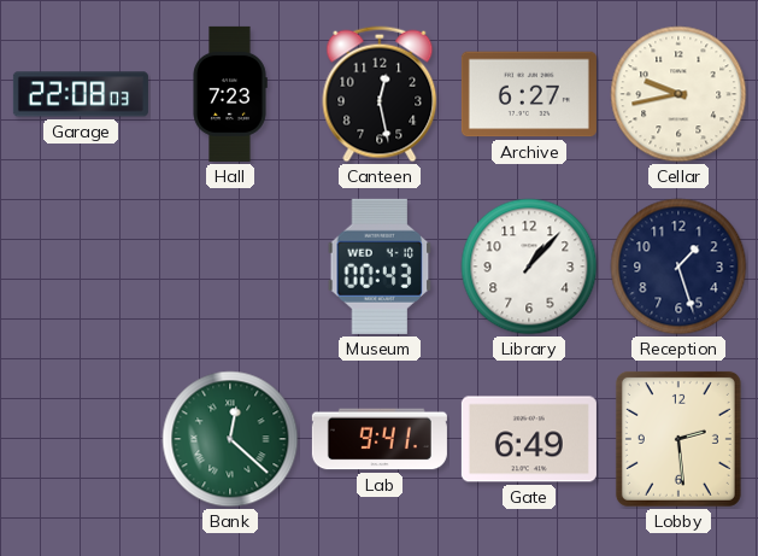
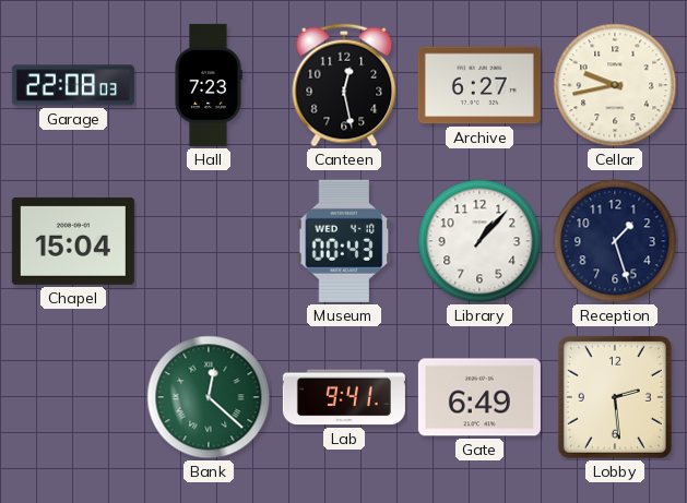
Chapel: none -> 15:04 (73, 241)
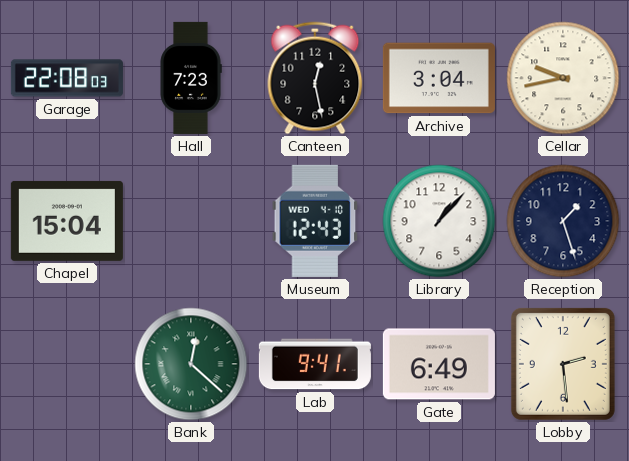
Archive: 6:27 -> 3:04 (439, 78)
Museum: 00:43 -> 12:43 (315, 221)
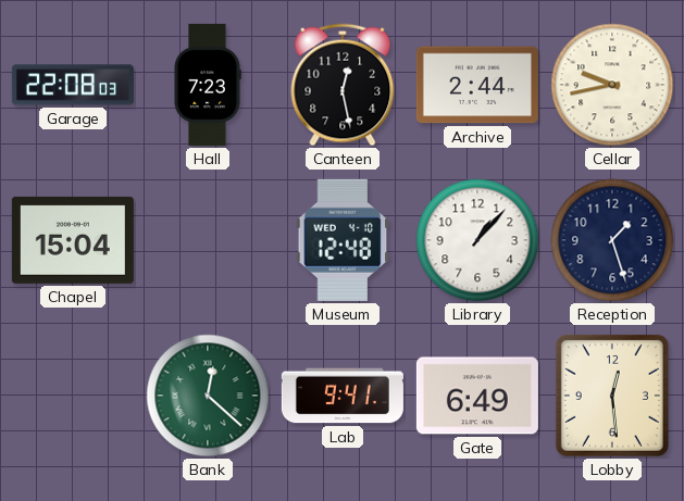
Archive: 3:04 -> 2:44 (477, 85)
Museum: 12:43 -> 12:48 (343, 240)
Lobby: 2:29 -> 12:29 (612, 396)
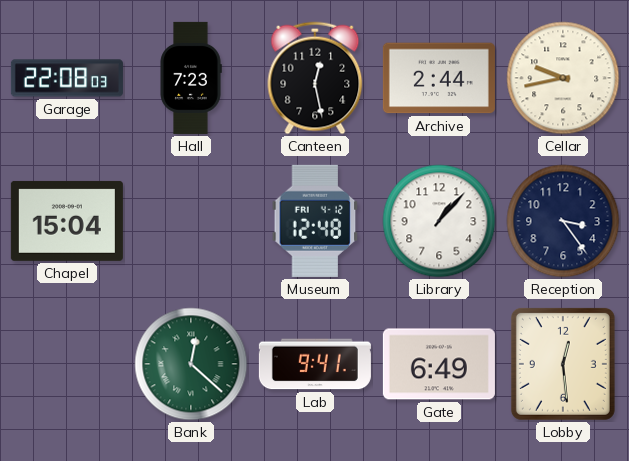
Museum date: WED 4-10 -> FRI 4-12 (315, 221)
Reception: 1:27 -> 3:24 (563, 221)
